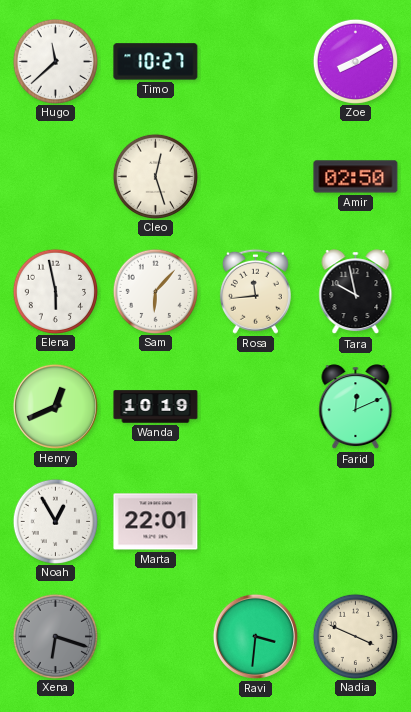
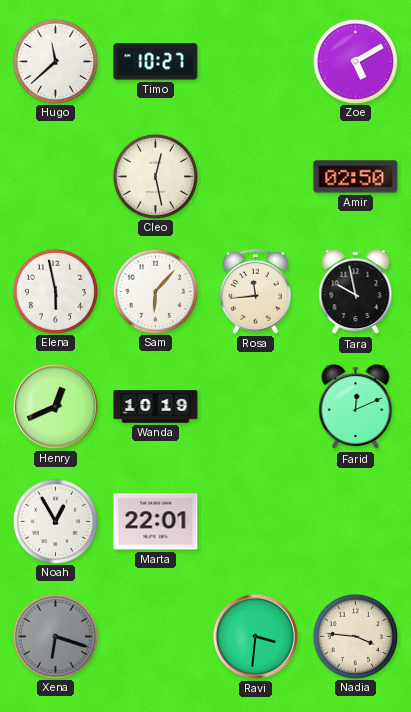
Zoe: 8:10 -> 5:10 (355, 61)
Cleo: 12:27 -> 12:28 (155, 176)
Nadia: 3:49 -> 3:46 (355, 636)
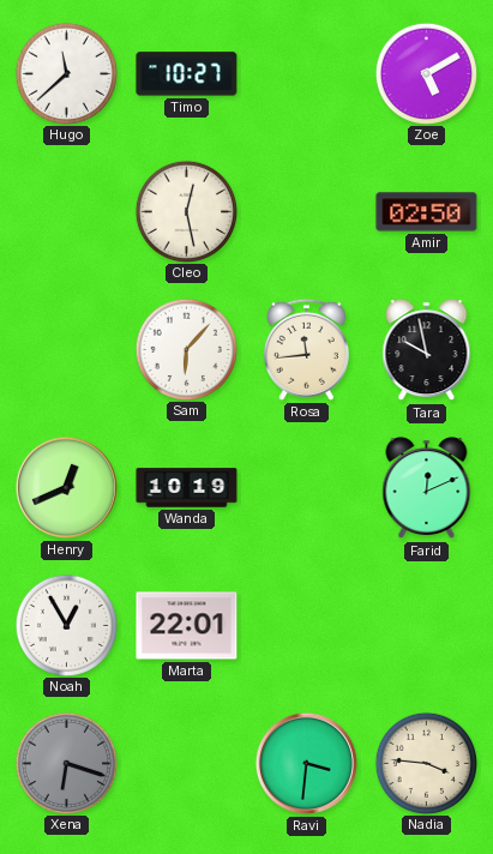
Elena: 5:58 -> none (55, 291)
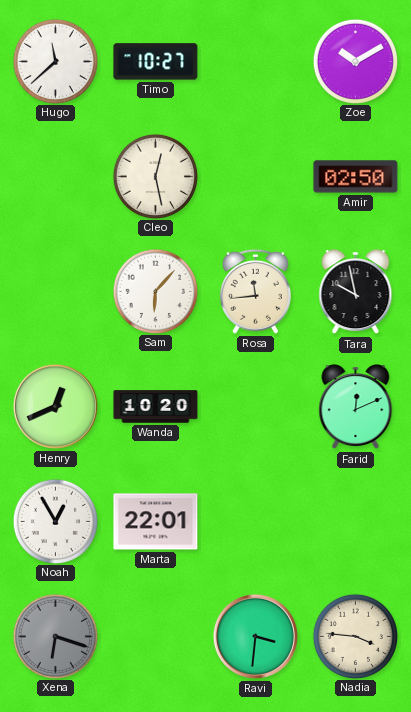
Zoe: 5:10 -> 10:10 (355, 61)
Wanda: 10:19 -> 10:20 (156, 407)
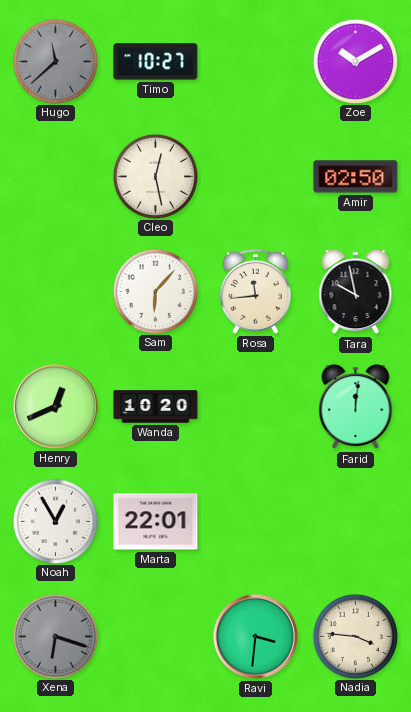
Hugo dial: white -> grey (55, 61)
Farid: 12:11 -> 12:01 (356, 407)
